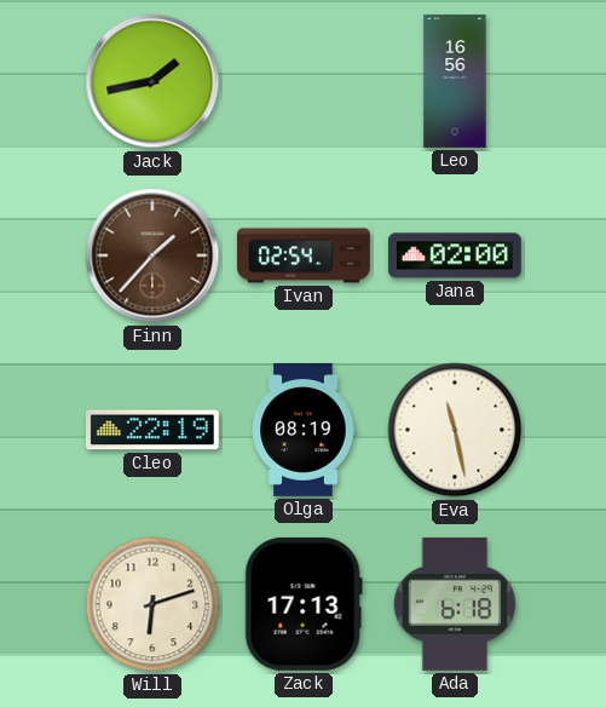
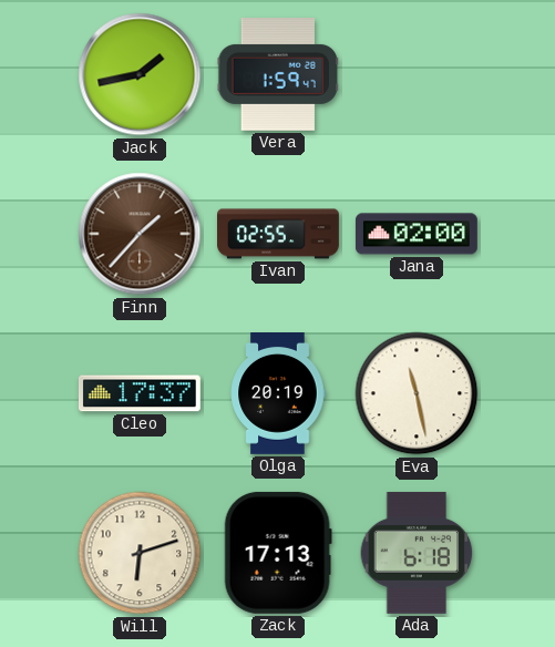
Vera: none -> 1:59 (278, 75)
Leo: 16:56 -> none (455, 82)
Ivan: 02:54 -> 02:55 (279, 234)
Cleo: 22:19 -> 17:37 (140, 393)
Olga: 08:19 -> 20:19 (278, 394)
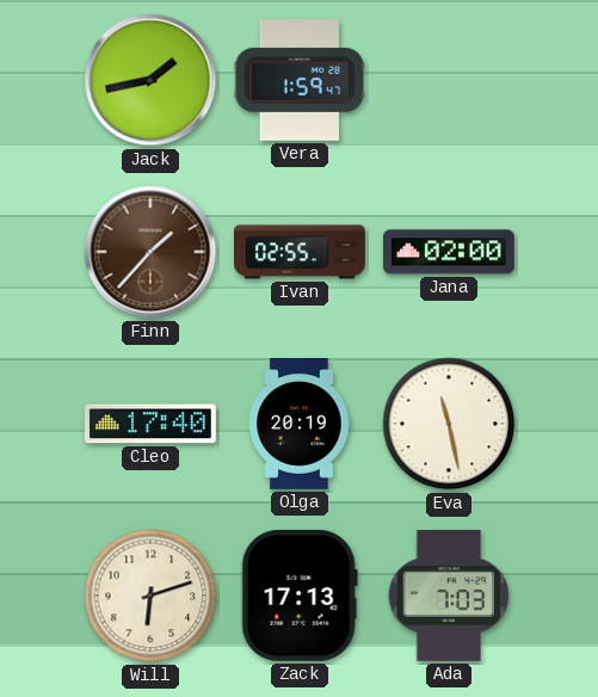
Cleo: 17:37 -> 17:40 (150, 424)
Ada: 6:18 -> 7:03 (449, 596)
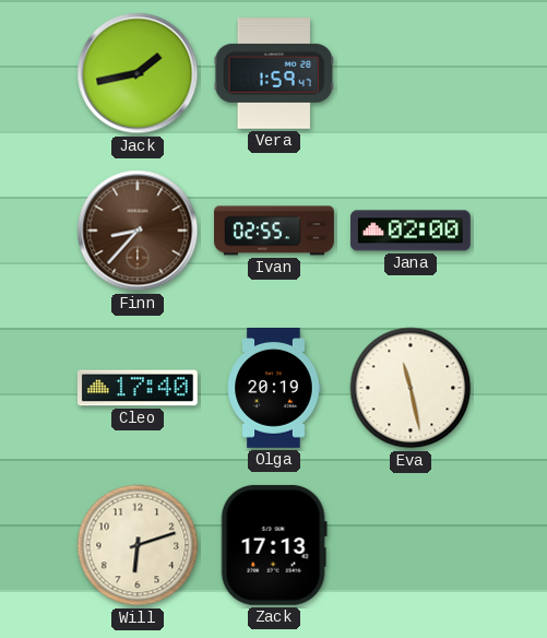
Finn: 1:37 -> 8:37 (138, 231)
Ada: 7:03 -> none (449, 596)
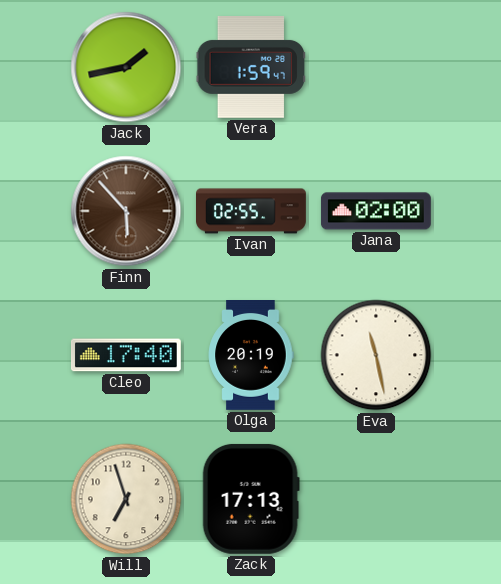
Finn: 8:37 -> 5:53 (126, 211)
Will: 6:12 -> 6:57 (126, 499)
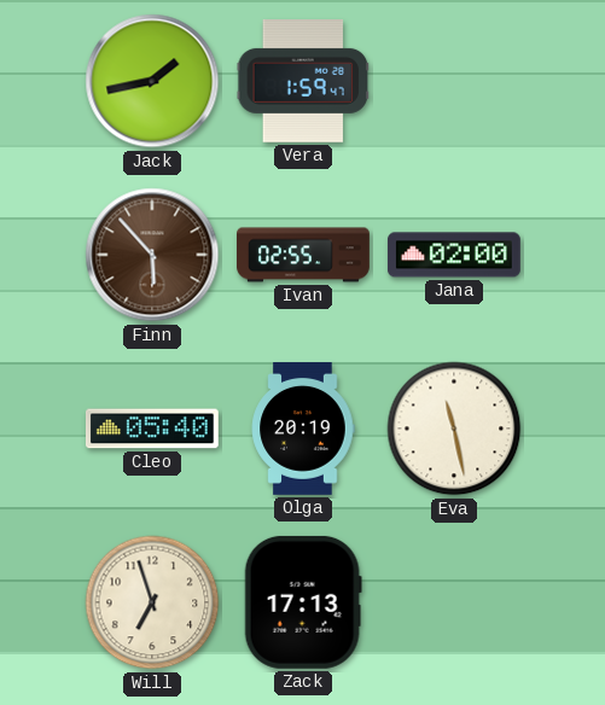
Cleo: 17:40 -> 05:40 (152, 429)
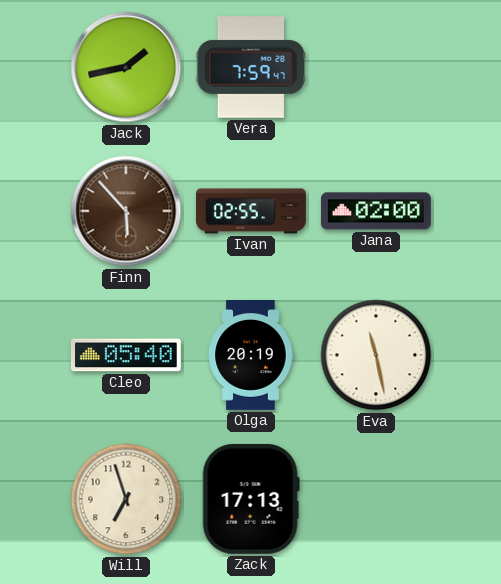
Vera: 1:59 -> 7:59 (251, 68)
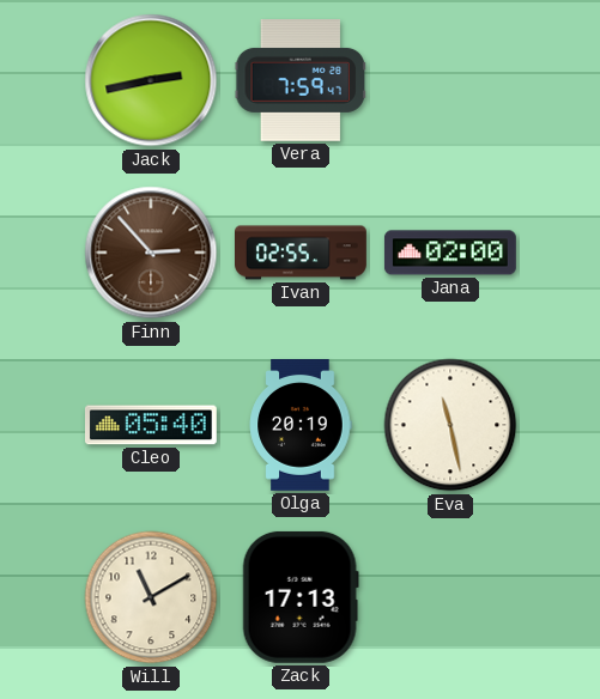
Jack: 1:43 -> 2:43 (151, 80)
Finn: 5:53 -> 2:53 (151, 253)
Will: 6:57 -> 11:10 (151, 597)
